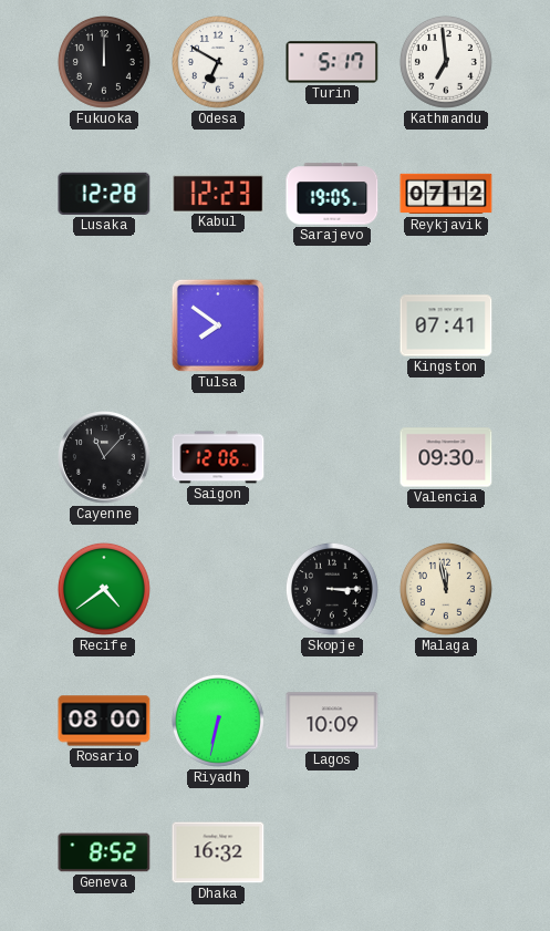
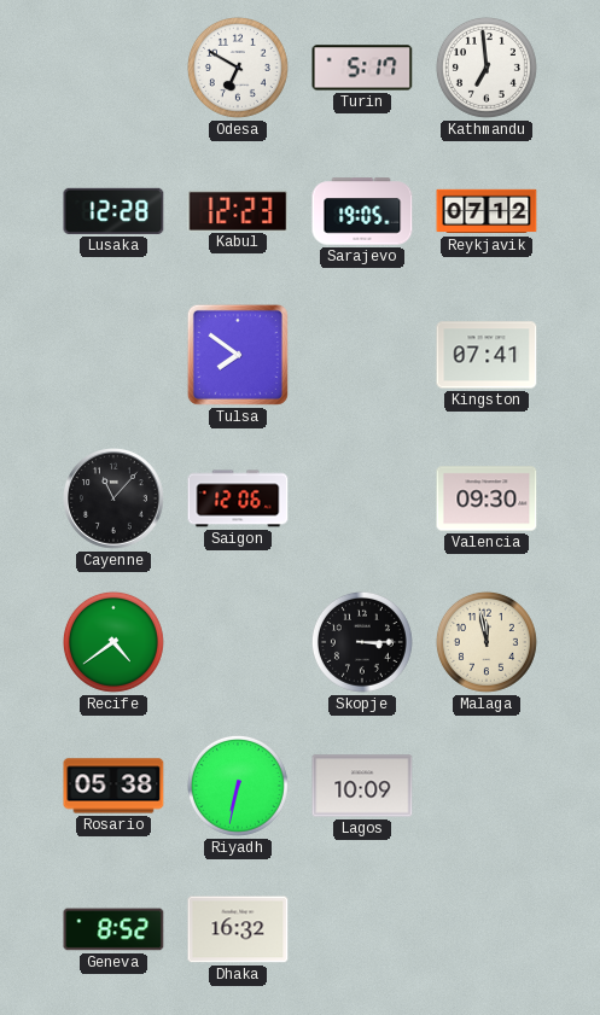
Fukuoka: 12:00 -> none (104, 62)
Rosario: 08:00 -> 05:38 (113, 786)
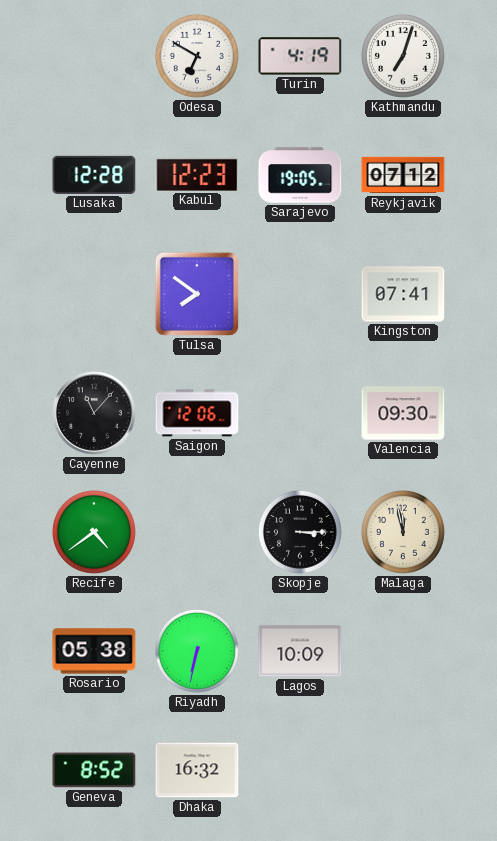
Turin: 5:17 -> 4:19 (300, 56)
Kathmandu: 6:59 -> 7:03 (403, 56)
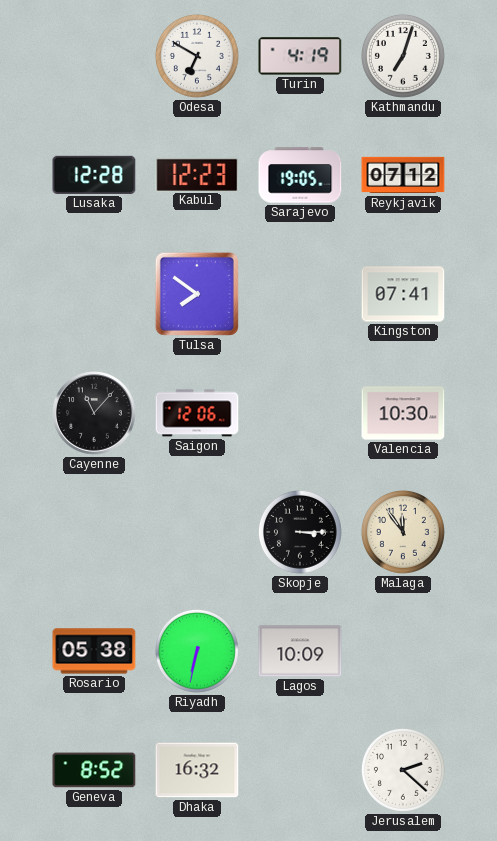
Valencia: 09:30 -> 10:30 (403, 413)
Recife: 4:39 -> none (94, 532)
Malaga: 11:58 -> 11:54 (403, 532)
Jerusalem: none -> 2:22 (403, 770)
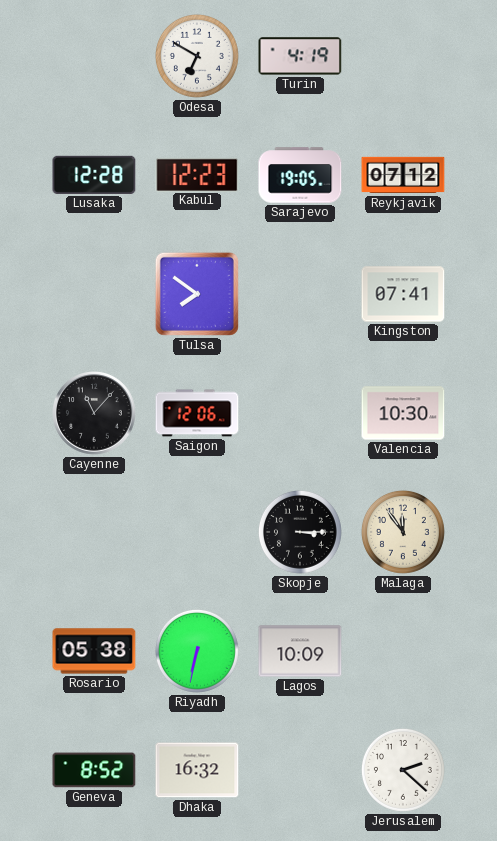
Kathmandu: 7:03 -> none (403, 56)
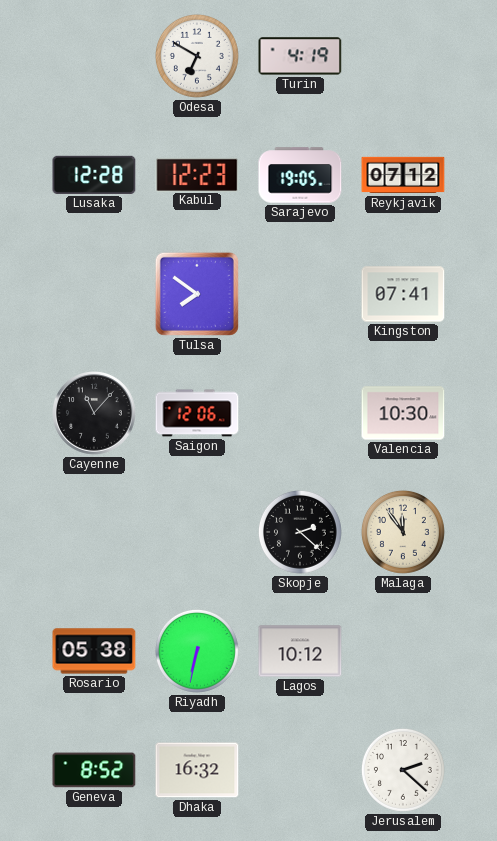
Skopje: 3:15 -> 2:22 (300, 532)
Lagos: 10:09 -> 10:12 (300, 651)
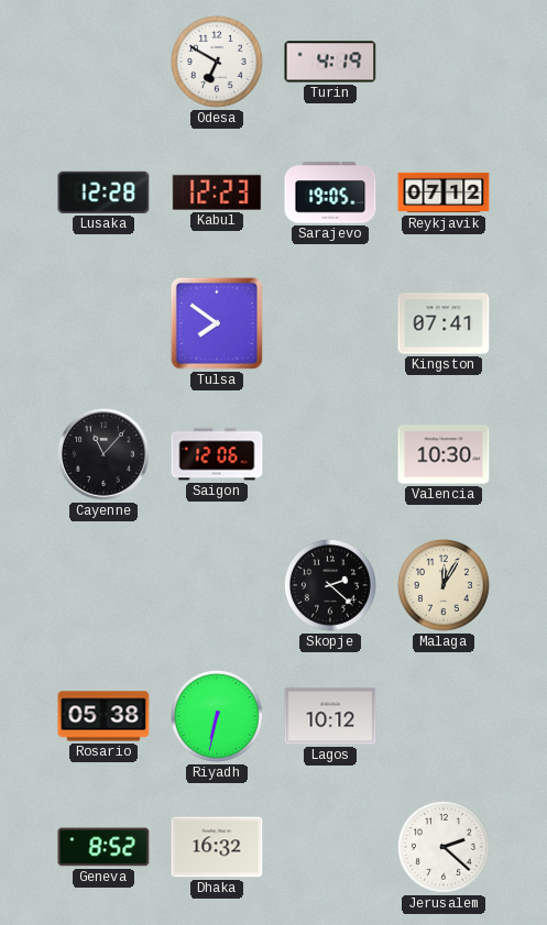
Malaga: 11:54 -> 12:05 (444, 585)
